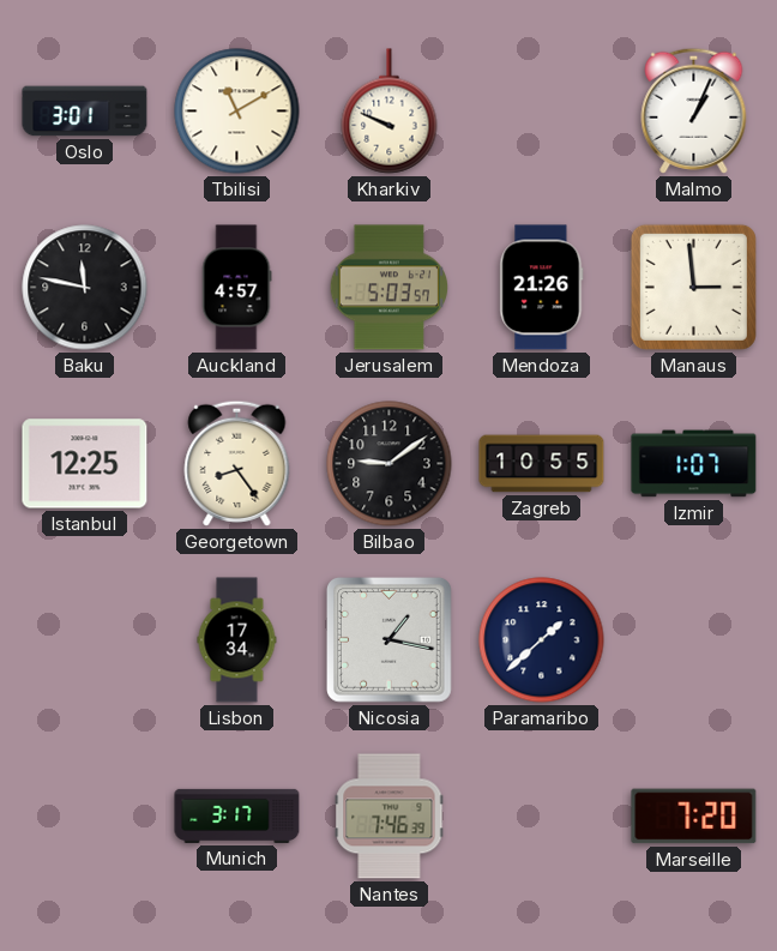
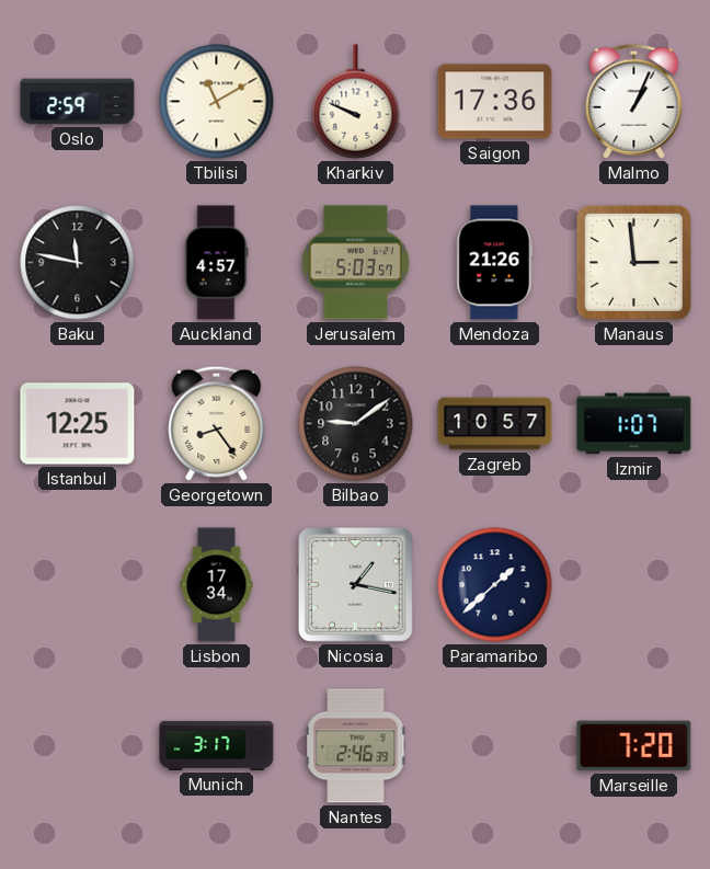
Oslo: 3:01 -> 2:59 (78, 102)
Saigon: none -> 17:36 (495, 102)
Zagreb: 10:55 -> 10:57 (495, 424)
Nantes: 7:46 -> 2:46 (356, 746)
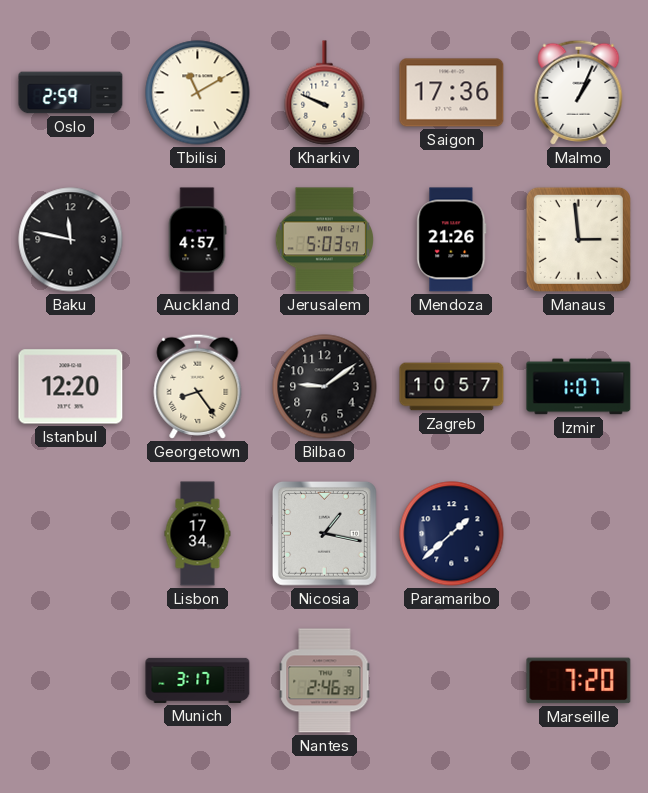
Istanbul: 12:25 -> 12:20 (71, 387)
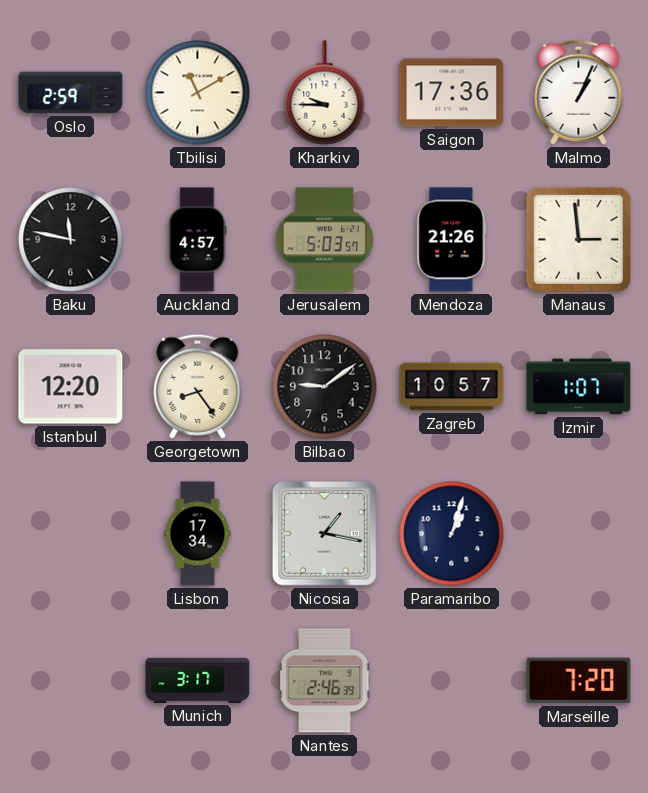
Kharkiv: 9:49 -> 9:45 (325, 93)
Paramaribo: 1:38 -> 1:03 (452, 534)
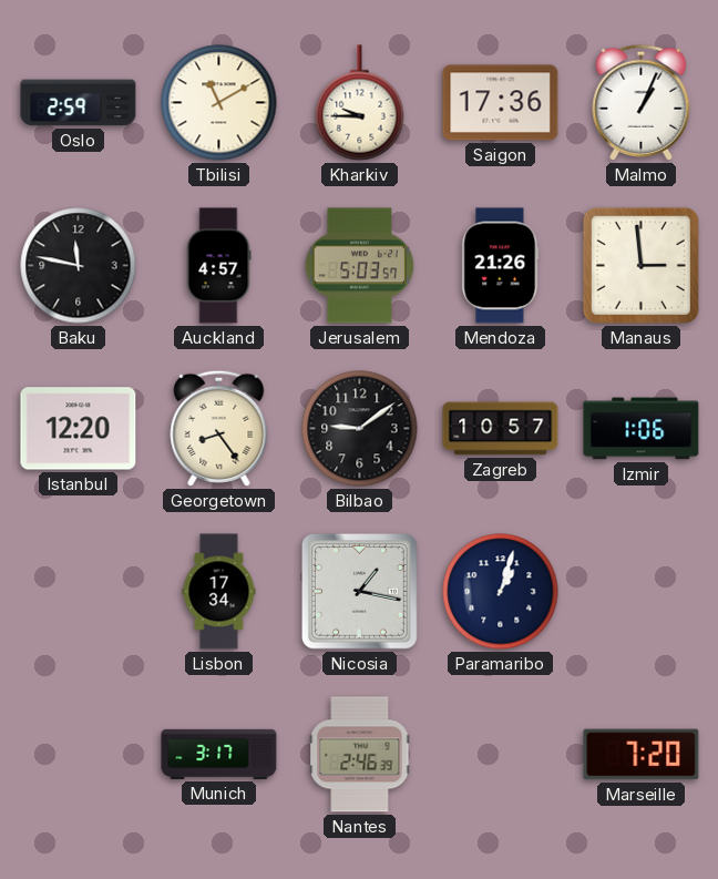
Izmir: 1:07 -> 1:06 (642, 429)
